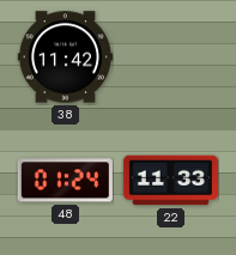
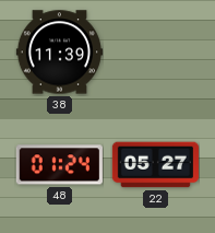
38: 11:42 -> 11:39 (59, 53)
22: 11:33 -> 05:27 (155, 165)
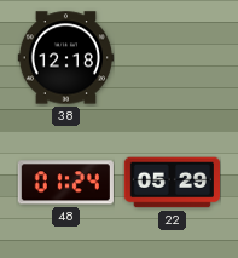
38: 11:39 -> 12:18 (65, 58)
22: 05:27 -> 05:29 (172, 183)
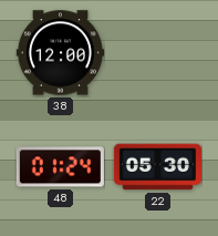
38: 12:18 -> 12:00 (60, 53)
22: 05:29 -> 05:30 (157, 167)
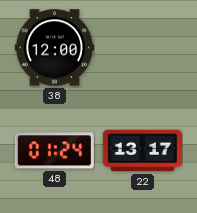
22: 05:30 -> 13:17 (142, 151)
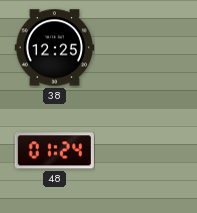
38: 12:00 -> 12:25 (54, 48)
22: 13:17 -> none (142, 151)
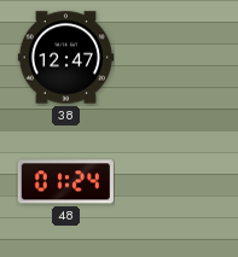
38: 12:25 -> 12:47 (65, 58)
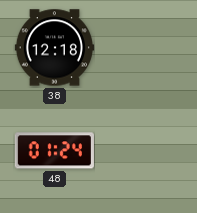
38: 12:47 -> 12:18 (54, 48)
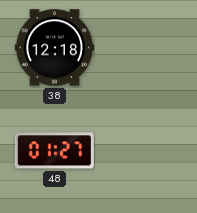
48: 01:24 -> 01:27 (54, 151)
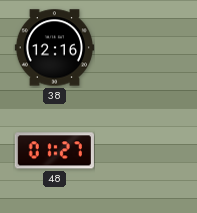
38: 12:18 -> 12:16 (54, 48)
